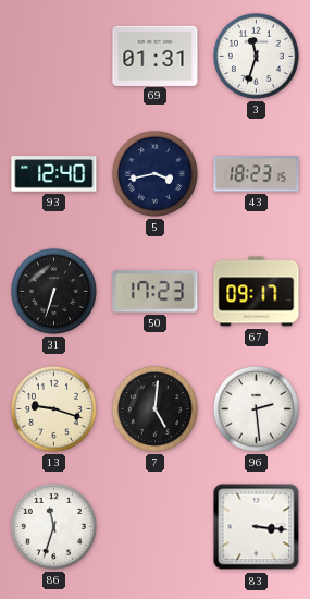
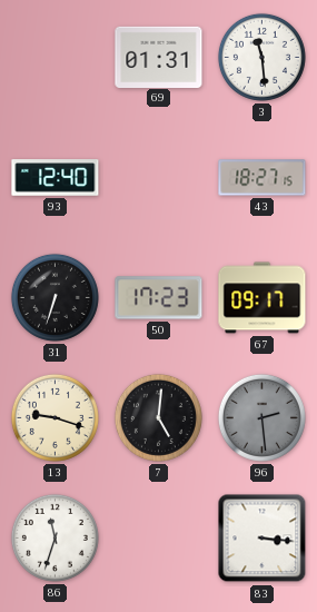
3: 11:33 -> 11:29 (261, 57)
5: 3:43 -> none (154, 173)
43: 18:23 -> 18:27 (262, 178)
96 dial: white -> grey (261, 417)
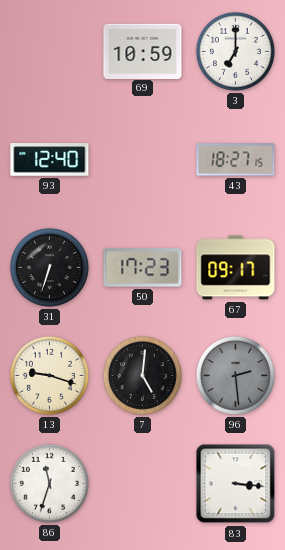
69: 01:31 -> 10:59 (143, 51)
3: 11:29 -> 7:00 (235, 51)
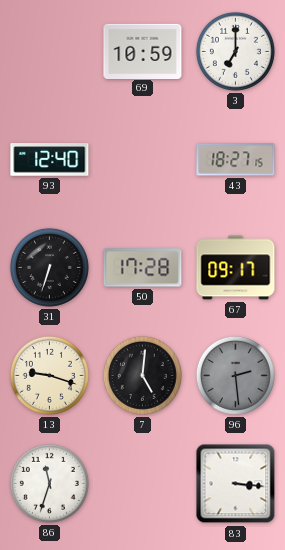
50: 17:23 -> 17:28 (143, 268)
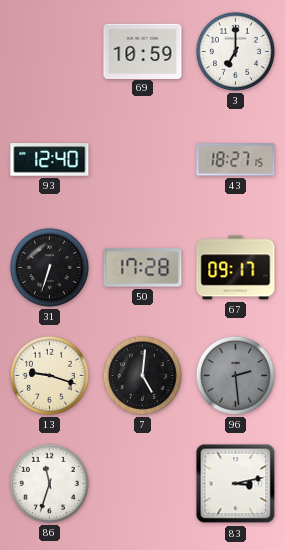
83: 3:16 -> 3:13 (236, 484)
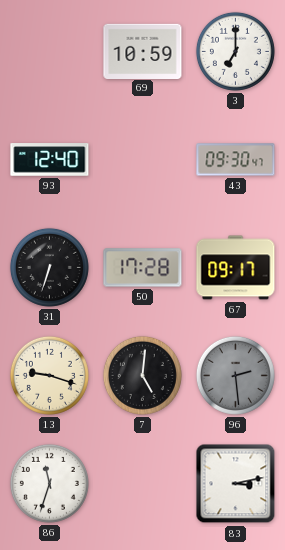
43: 18:27 -> 09:30 (236, 160)
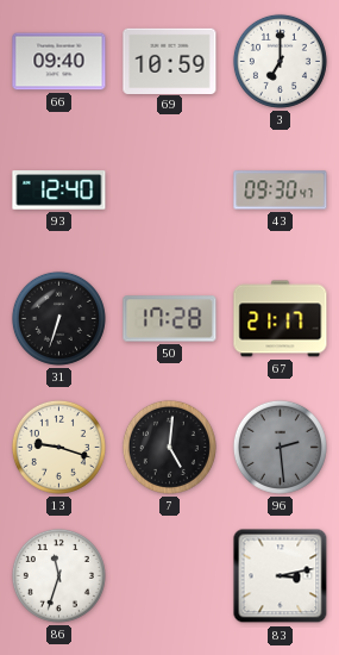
66: none -> 09:40 (59, 62)
67: 09:17 -> 21:17 (281, 319)
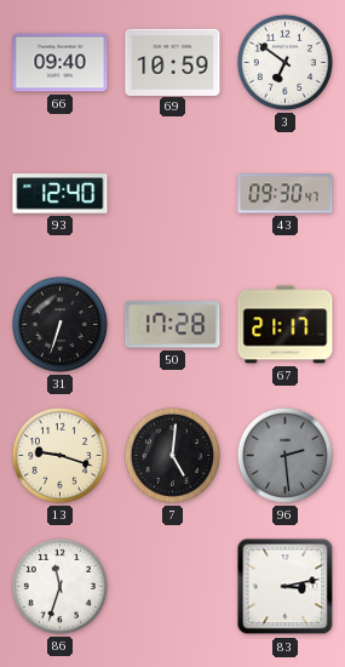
3: 7:00 -> 6:51 (284, 62)
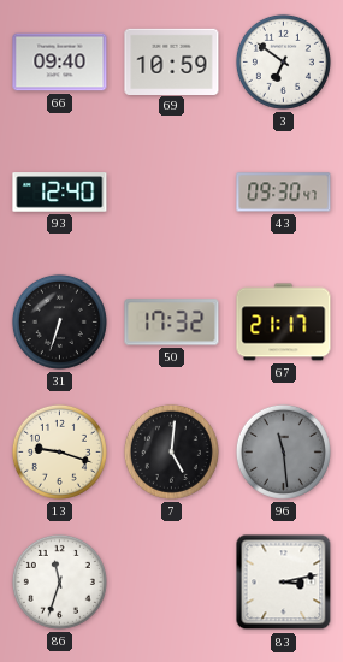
50: 17:28 -> 17:32 (172, 323)
96: 2:29 -> 11:29 (283, 451)
